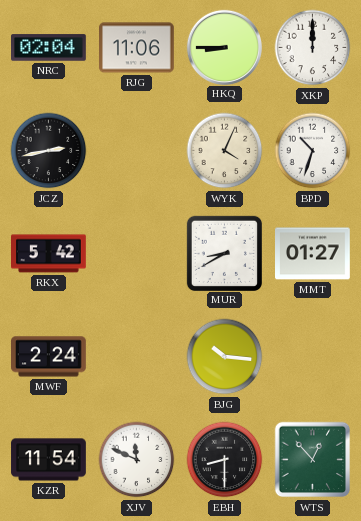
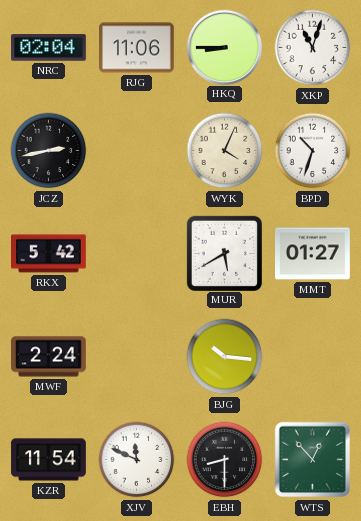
XKP: 12:00 -> 11:03 (313, 48)
MUR: 8:40 -> 5:40 (224, 253)
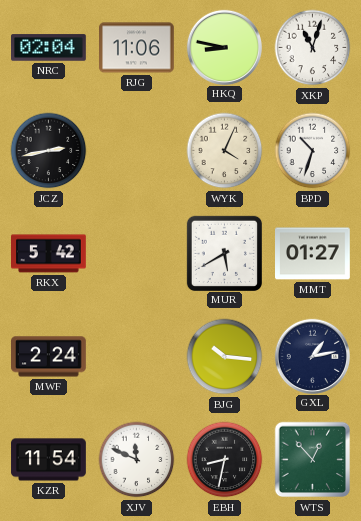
HKQ: 8:45 -> 8:47 (224, 47)
GXL: none -> 1:13 (312, 356)
EBH: 8:30 -> 8:32 (225, 460)
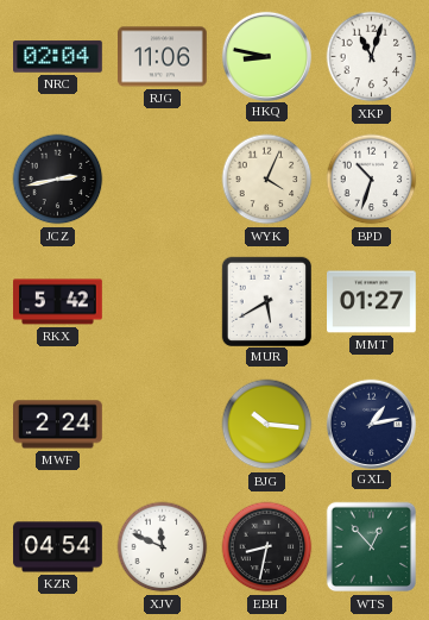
KZR: 11:54 -> 04:54 (58, 547)
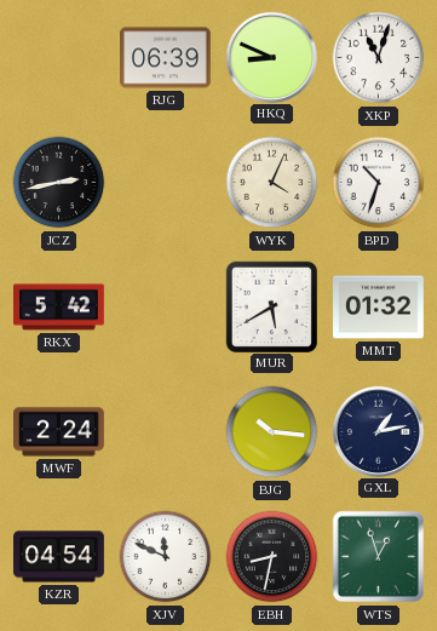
NRC: 02:04 -> none (58, 57)
RJG: 11:06 -> 06:39 (166, 58)
HKQ: 8:47 -> 8:49 (271, 57)
MMT: 01:27 -> 01:32 (379, 308)
WTS: 12:53 -> 12:57 (379, 557)
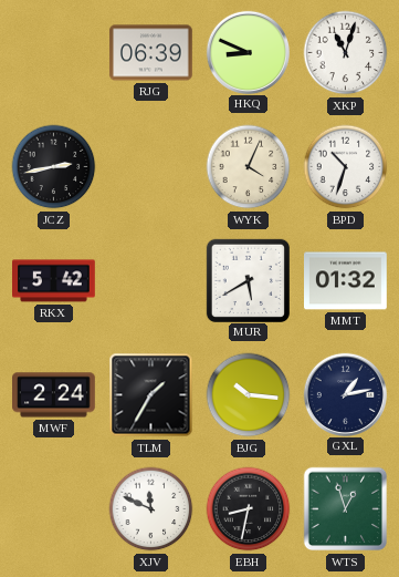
TLM: none -> 1:35 (151, 395)
KZR: 04:54 -> none (59, 557)
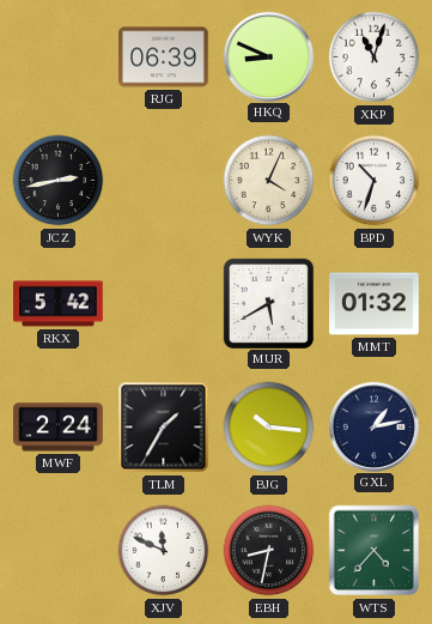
WTS: 12:57 -> 4:37 (375, 551)
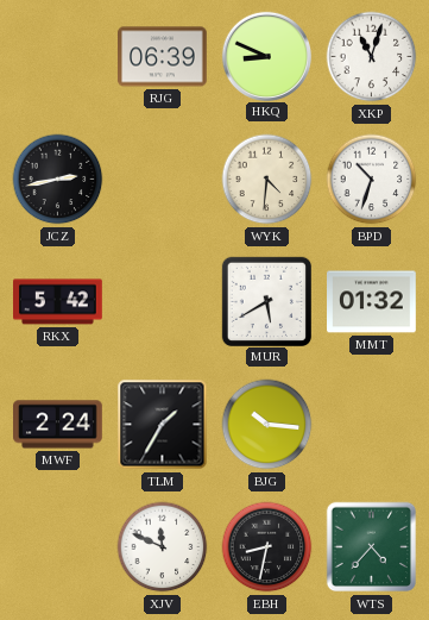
WYK: 4:04 -> 4:31 (267, 180)
GXL: 1:13 -> none (373, 426)
